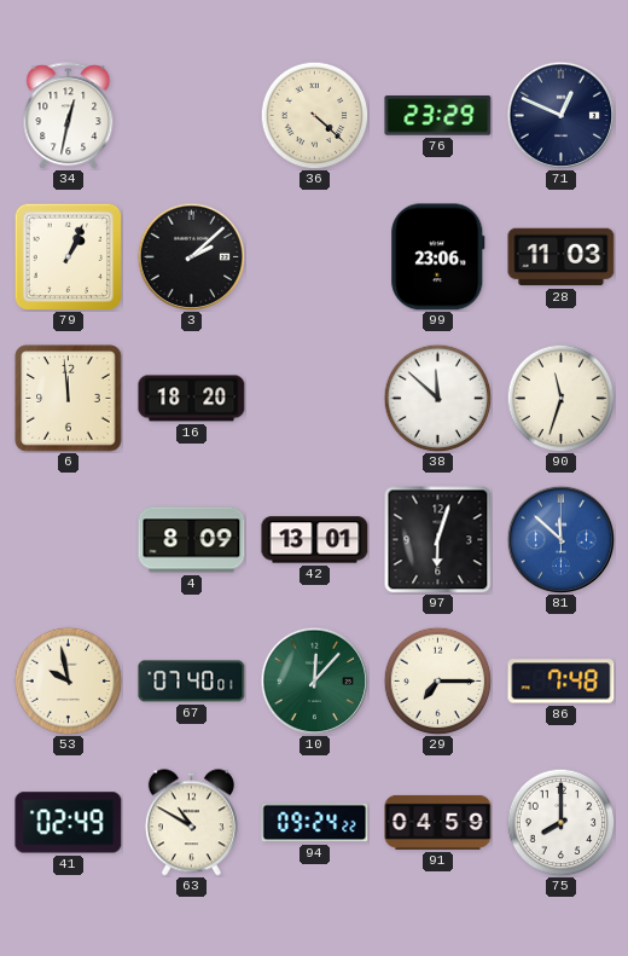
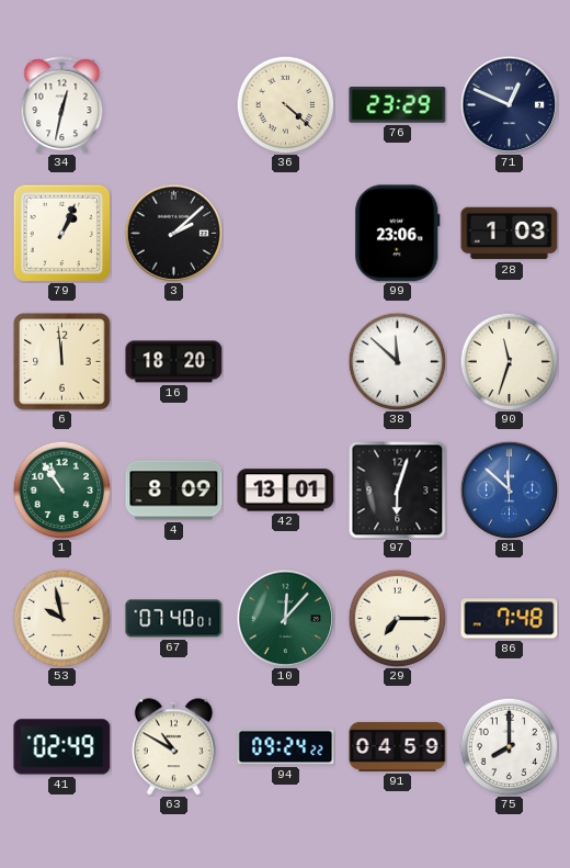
28: 11:03 -> 1:03 (510, 234)
1: none -> 10:54 (61, 489)
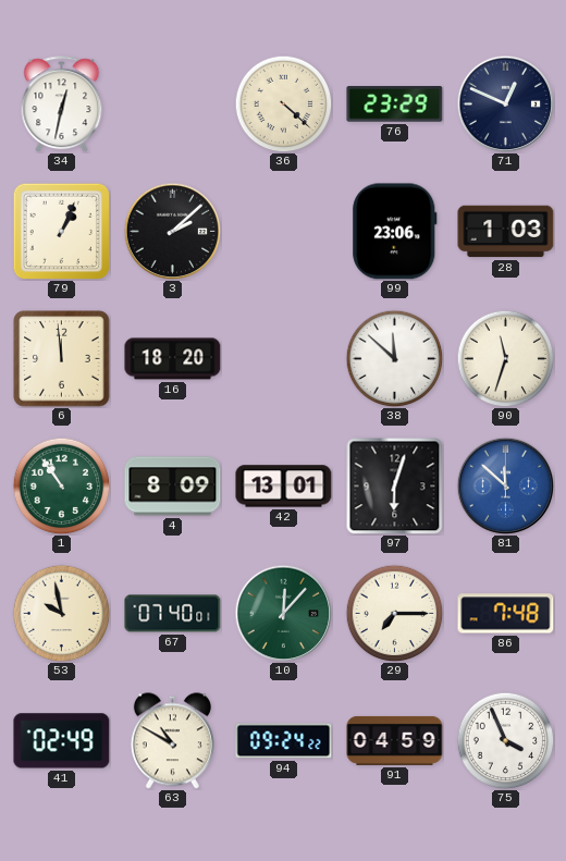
75: 8:00 -> 3:56 (505, 740)
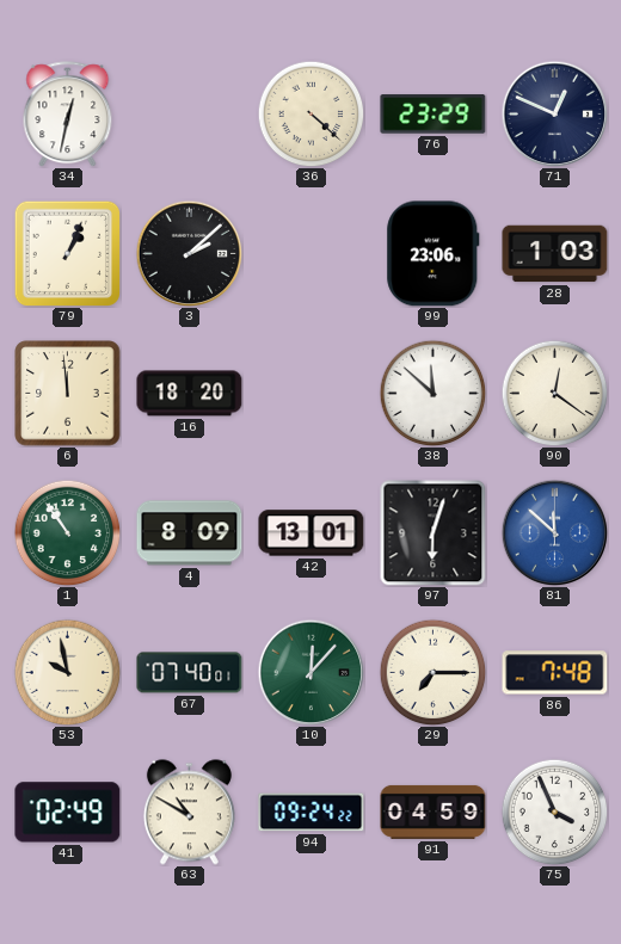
90: 11:33 -> 12:21 (554, 393)
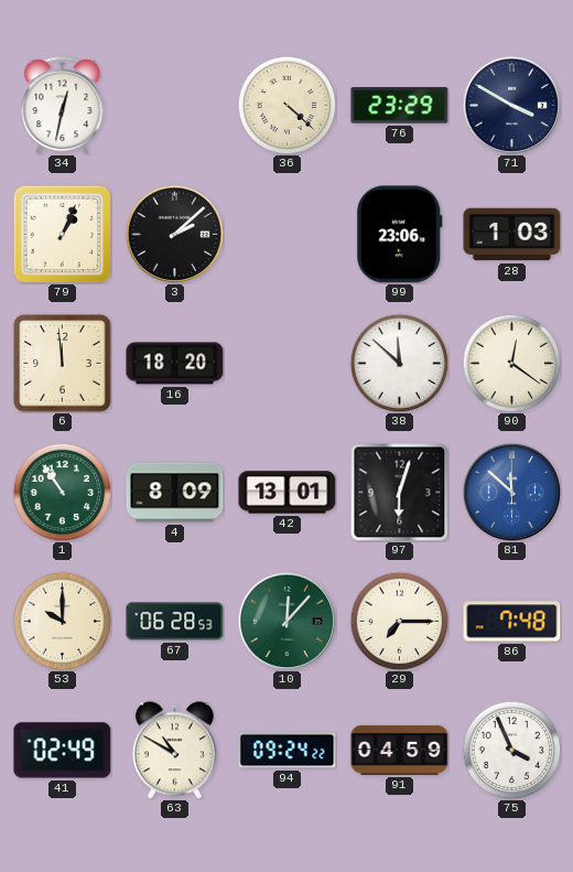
71: 12:49 -> 3:50 (511, 105)
53: 9:58 -> 10:00 (62, 621)
67: 07:40 -> 06:28 (175, 622)
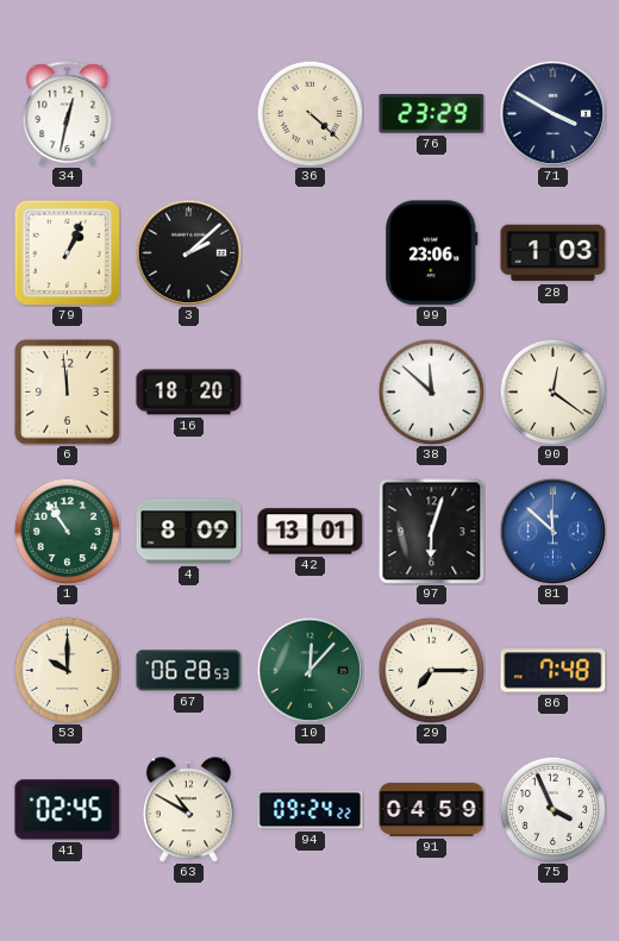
41: 02:49 -> 02:45 (68, 810)
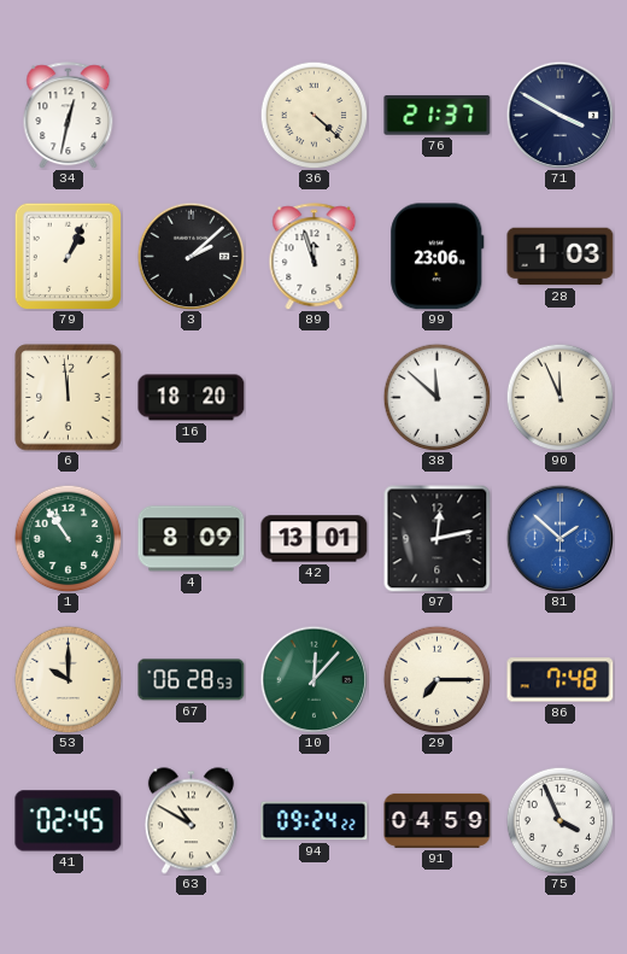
76: 23:29 -> 21:37 (438, 116)
89: none -> 11:57 (315, 257)
90: 12:21 -> 11:56 (559, 397)
97: 6:03 -> 12:13 (436, 538)
81: 11:52 -> 1:52 (559, 538)
